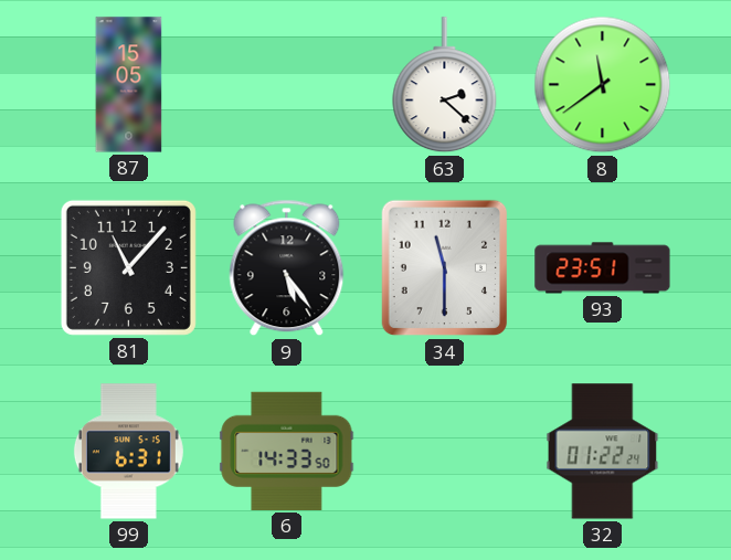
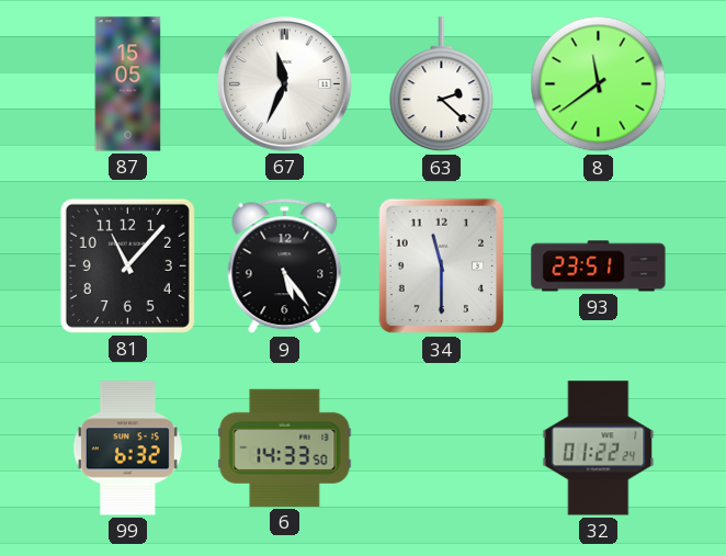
67: none -> 11:34 (285, 84)
99: 6:31 -> 6:32 (127, 449)
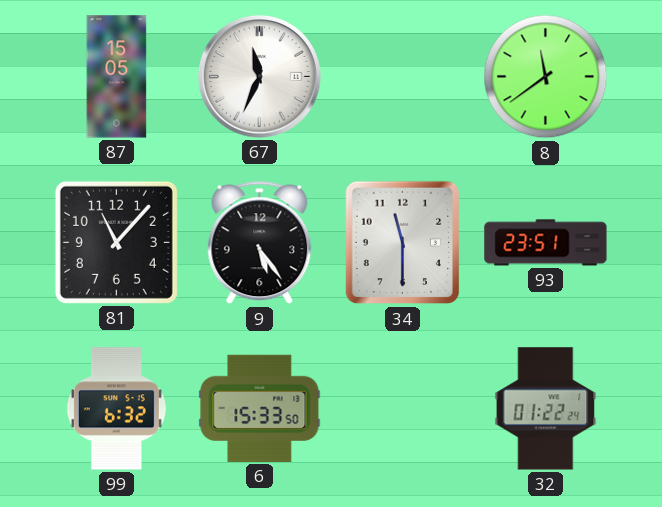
63: 2:22 -> none (442, 84)
6: 14:33 -> 15:33 (260, 408)
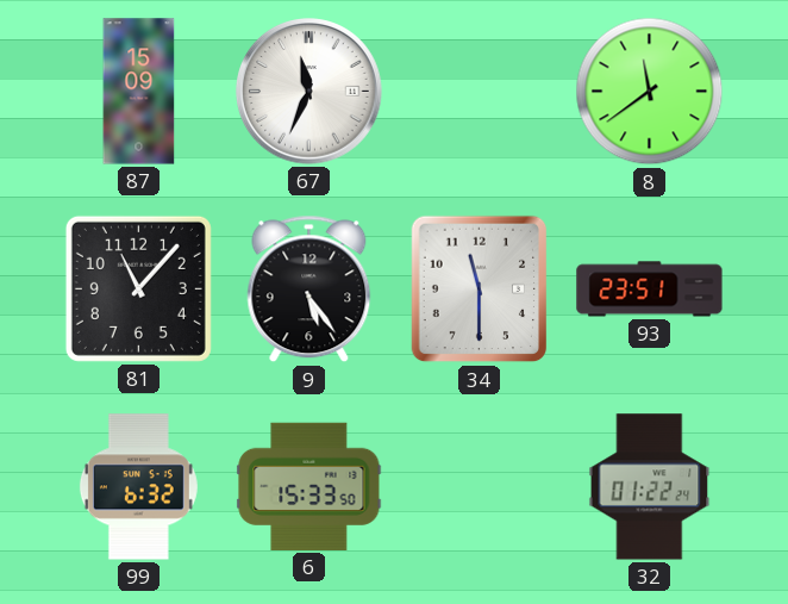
87: 15:05 -> 15:09 (139, 92)
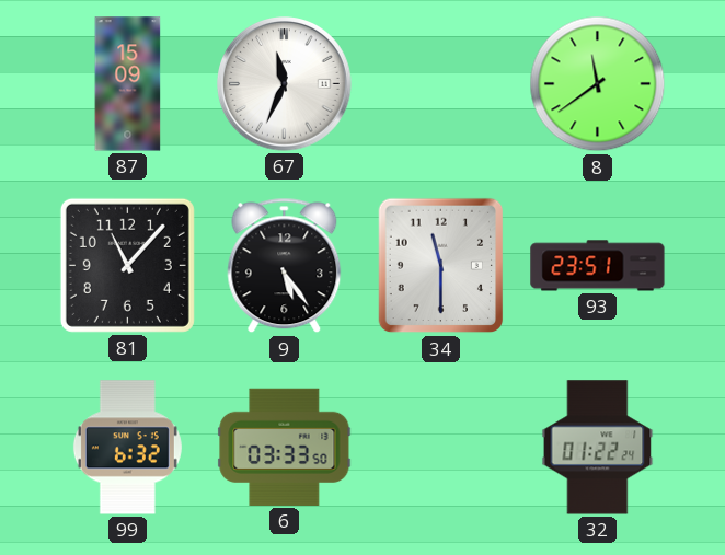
6: 15:33 -> 03:33 (285, 447)
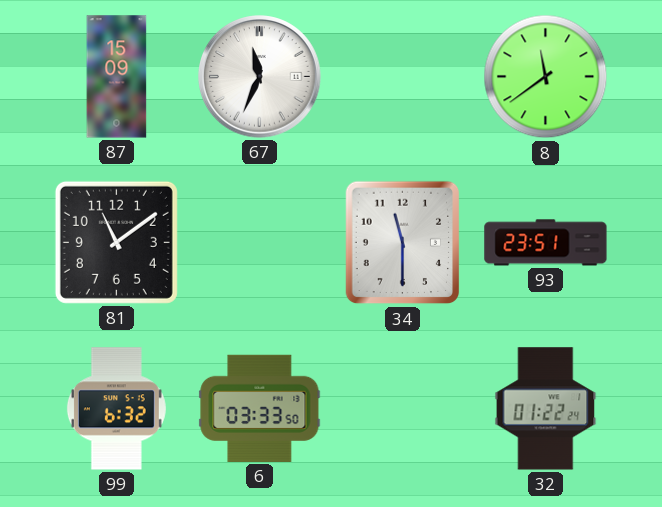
81: 11:07 -> 11:09 (116, 242)
9: 5:24 -> none (285, 266)
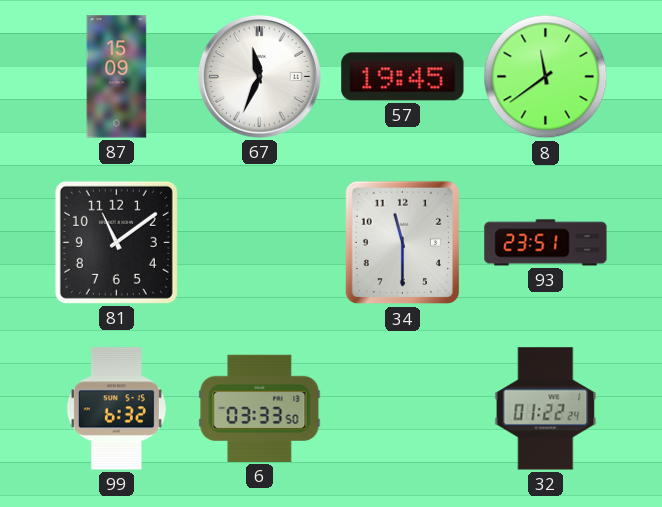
57: none -> 19:45 (403, 77)
